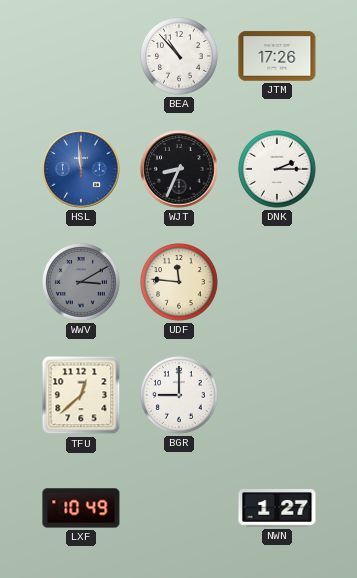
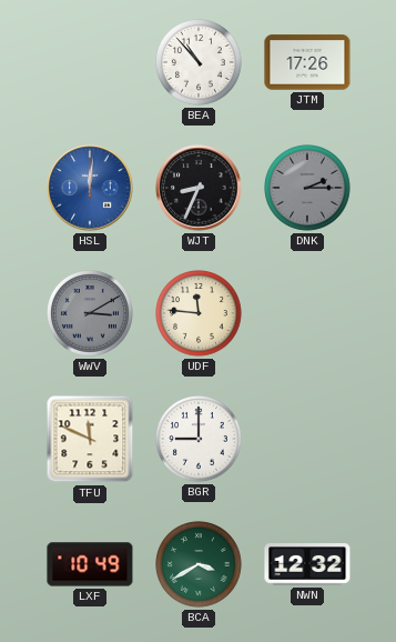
HSL: 11:59 -> 12:01 (90, 188)
DNK dial: white -> grey (308, 189)
TFU: 12:38 -> 11:49 (90, 439)
BCA: none -> 3:40 (200, 565)
NWN: 1:27 -> 12:32 (307, 565)
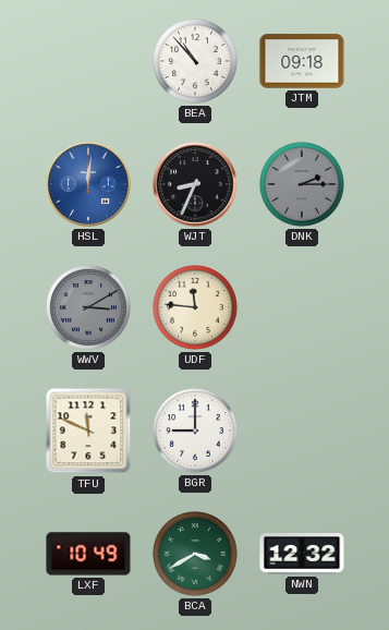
JTM: 17:26 -> 09:18 (302, 61)
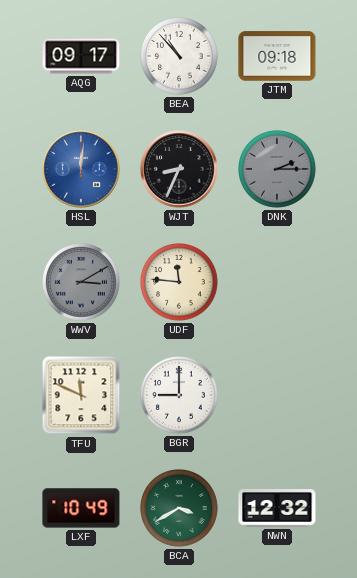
AQG: none -> 09:17 (81, 56)
